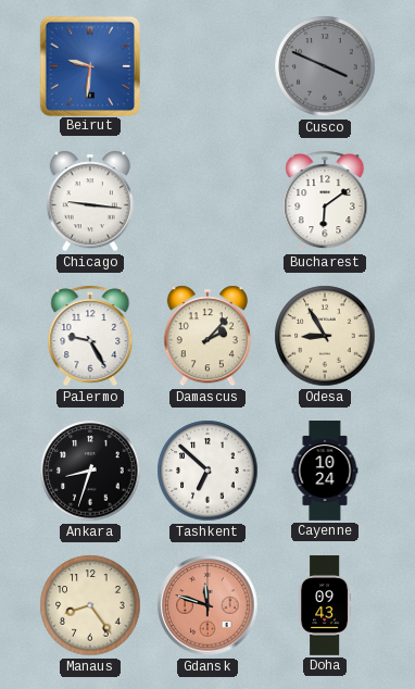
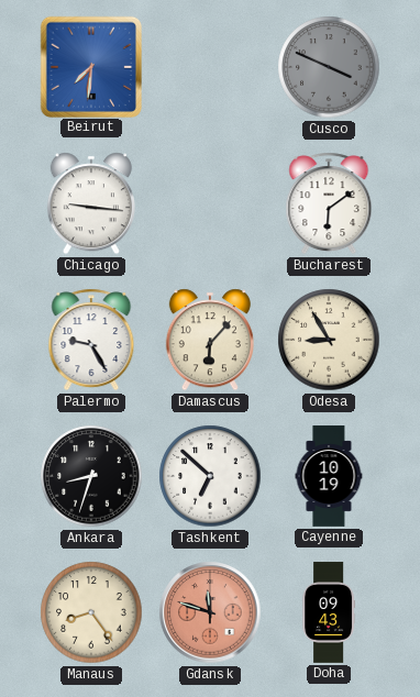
Beirut: 9:31 -> 7:31 (90, 66)
Damascus: 2:07 -> 6:07 (210, 340)
Cayenne: 10:24 -> 10:19 (329, 476)
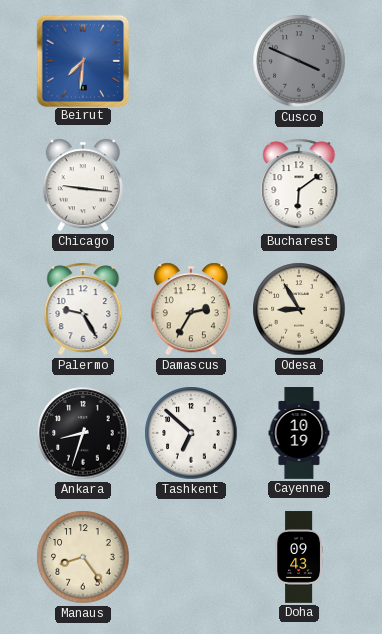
Damascus: 6:07 -> 2:35 (191, 309)
Gdansk: 11:48 -> none (210, 612)
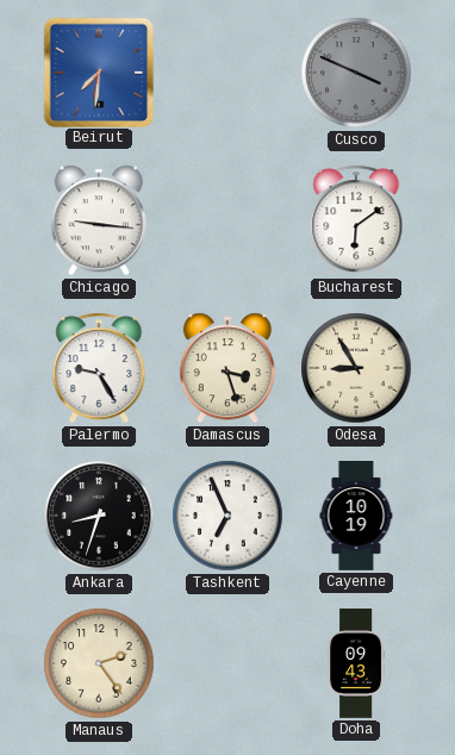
Damascus: 2:35 -> 3:27 (227, 368)
Tashkent: 6:52 -> 6:56 (227, 516)
Manaus: 8:24 -> 2:24 (99, 663)
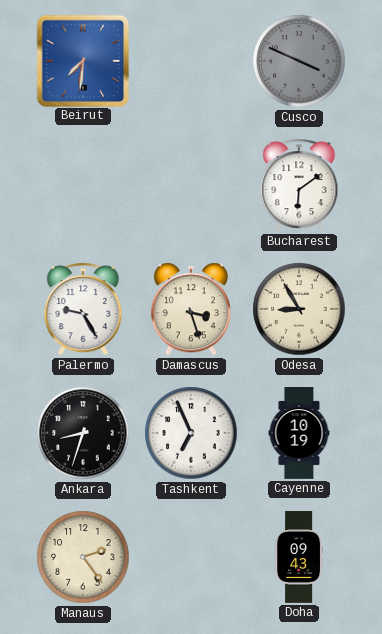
Chicago: 9:16 -> none (99, 220)
